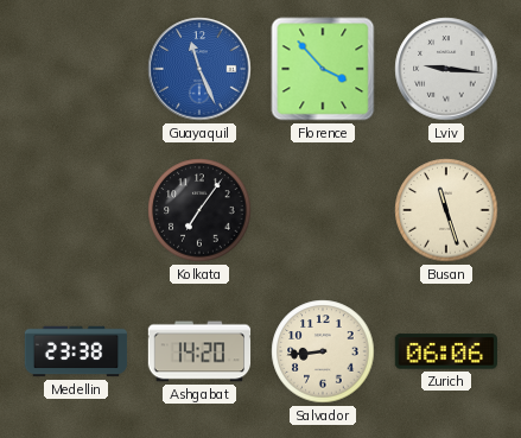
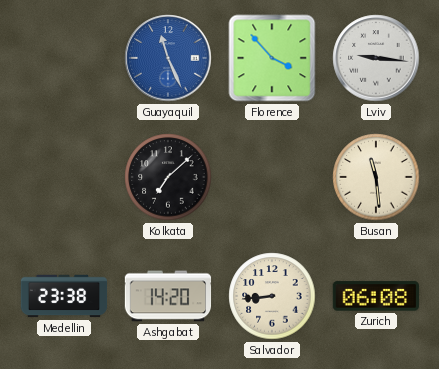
Kolkata: 7:06 -> 7:08 (168, 177)
Busan: 11:27 -> 11:29 (376, 177)
Zurich: 06:06 -> 06:08 (375, 296)
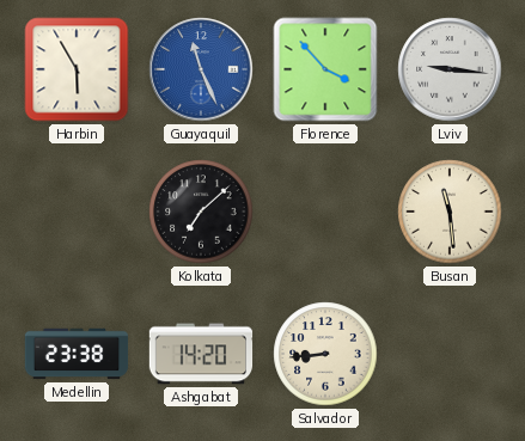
Harbin: none -> 5:55 (77, 69)
Zurich: 06:08 -> none (375, 296)
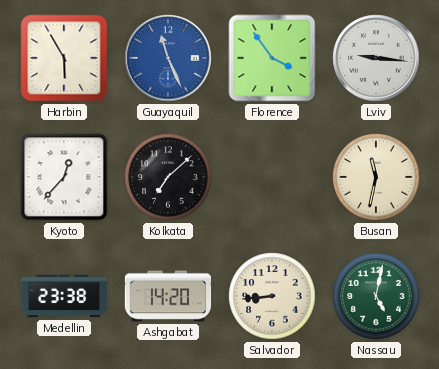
Florence: 3:53 -> 3:54 (272, 58)
Kyoto: none -> 12:37 (64, 177)
Busan: 11:29 -> 11:32 (376, 177)
Nassau: none -> 5:02 (376, 296)
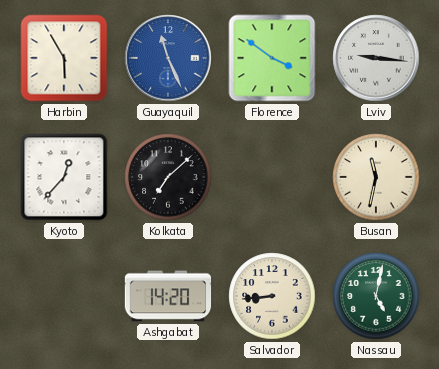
Florence: 3:54 -> 3:51 (272, 58)
Medellin: 23:38 -> none (64, 296)
